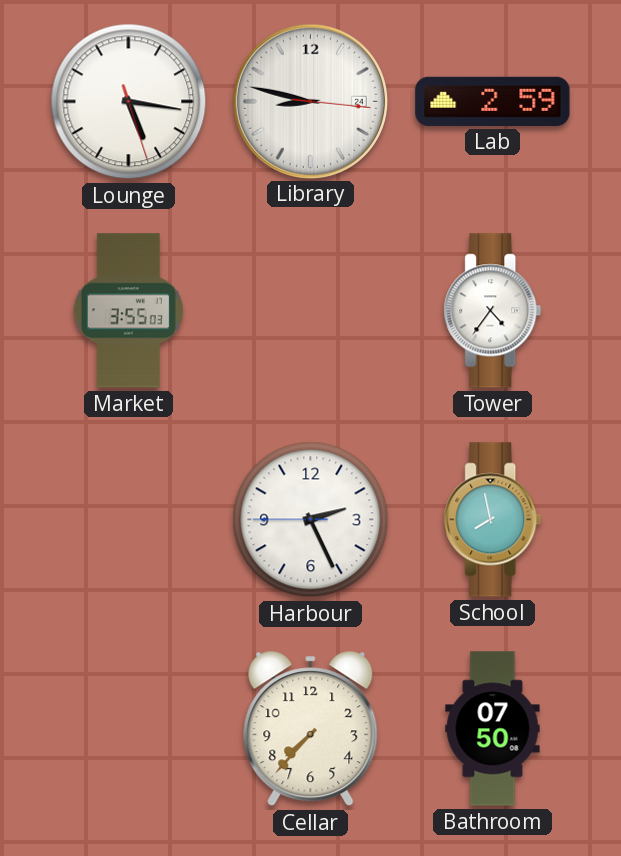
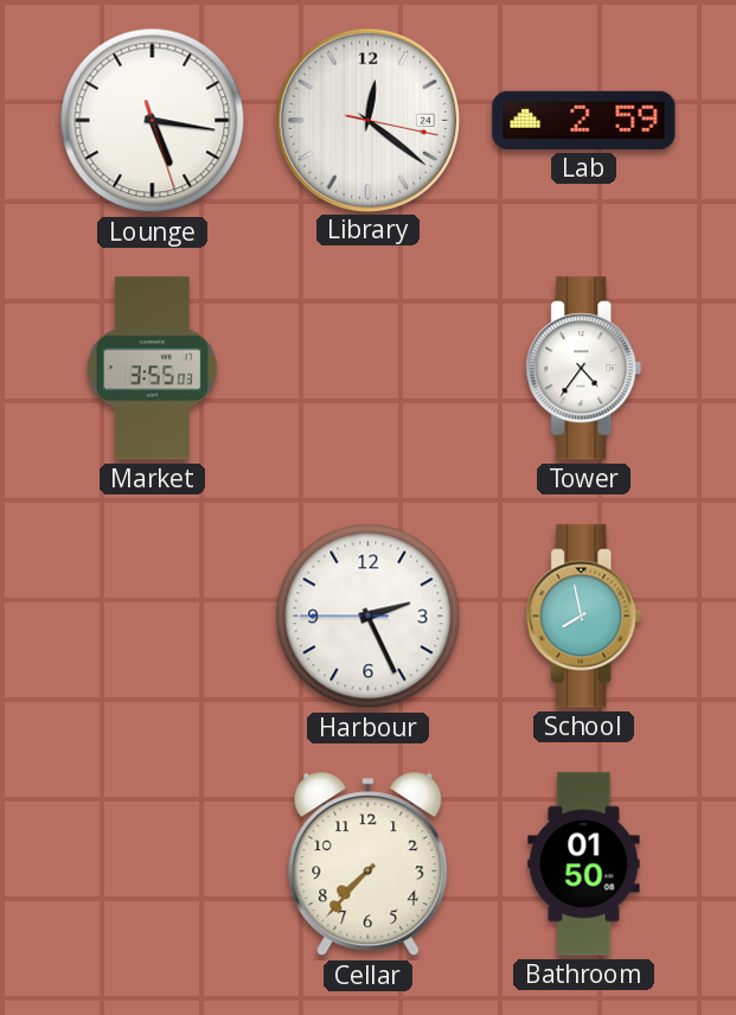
Library: 8:47 -> 12:21 (367, 120)
Bathroom: 07:50 -> 01:50 (584, 864)
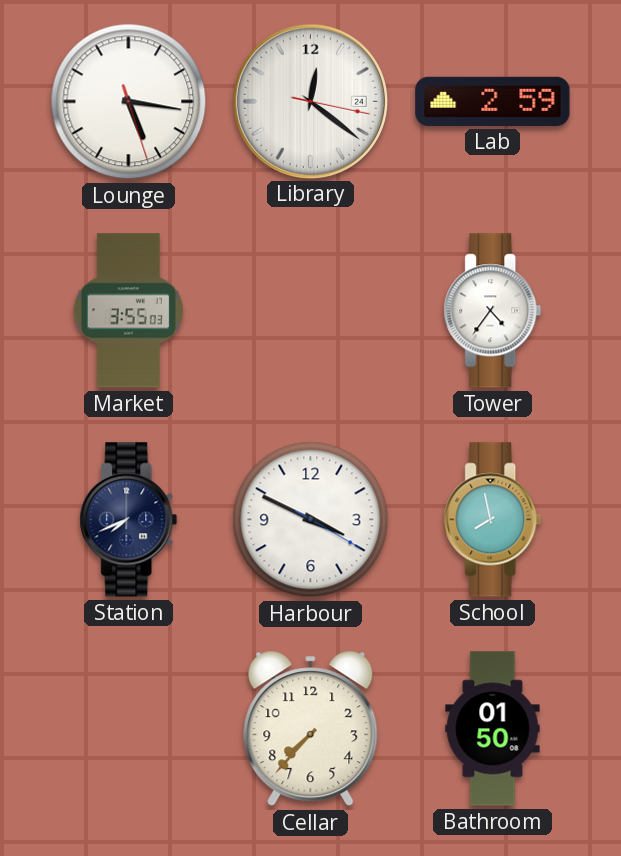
Station: none -> 7:41 (129, 520)
Harbour: 2:25 -> 3:49 (311, 520)
